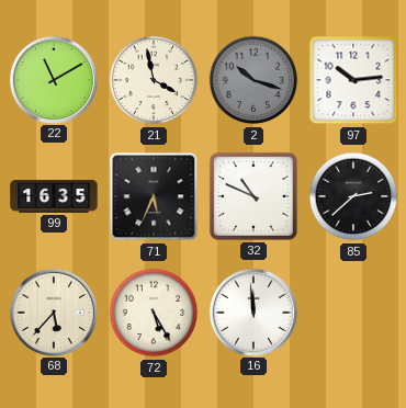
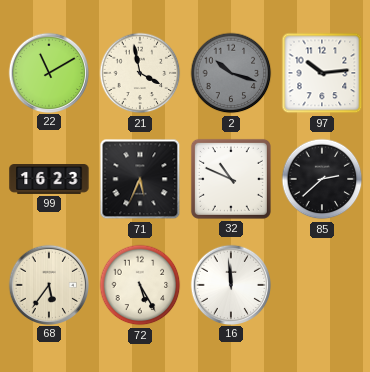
99: 16:35 -> 16:23 (49, 180)
68: 5:37 -> 5:36 (48, 284)
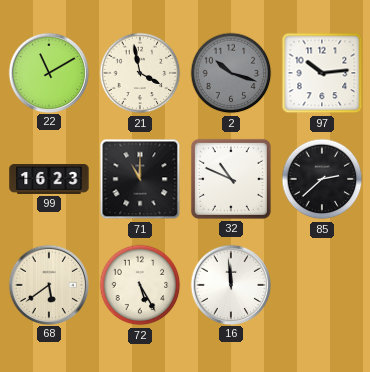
71: 5:34 -> 11:00 (140, 179)
68: 5:36 -> 5:39 (48, 284)
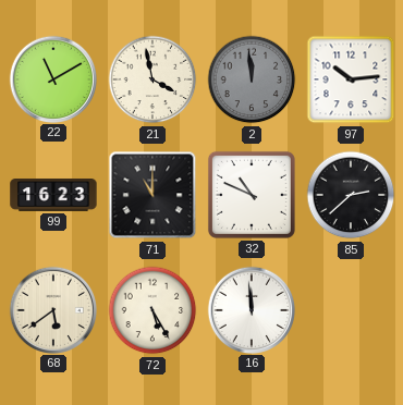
2: 10:18 -> 11:59 (252, 79)
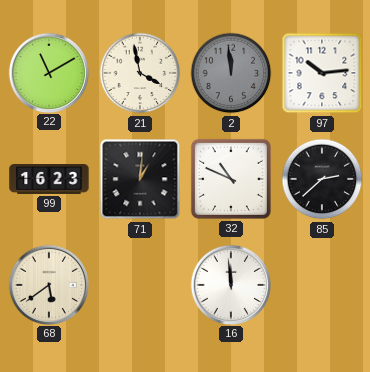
71: 11:00 -> 1:01 (140, 179)
72: 5:25 -> none (152, 310)
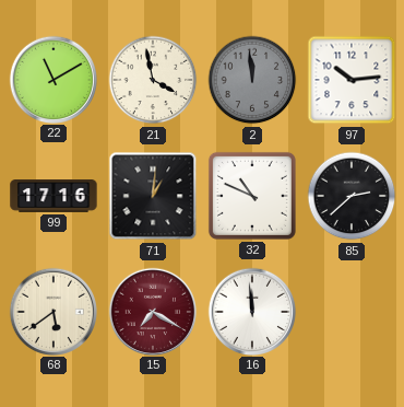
99: 16:23 -> 17:16 (54, 197)
15: none -> 7:20 (152, 311)
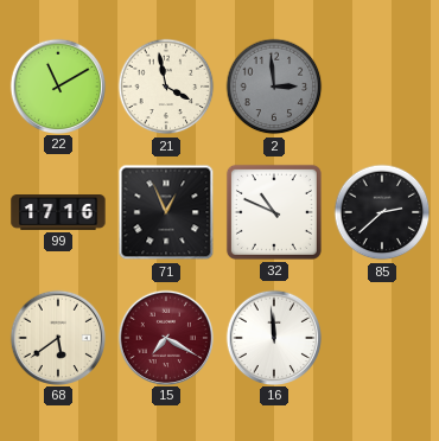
2: 11:59 -> 2:59 (274, 87)
97: 10:14 -> none (352, 80)
71: 1:01 -> 12:56 (166, 212)
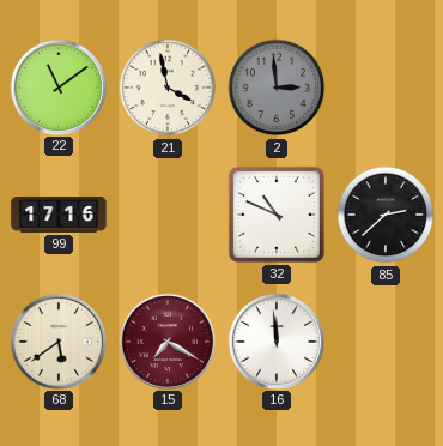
22: 11:10 -> 11:09 (57, 86)
71: 12:56 -> none (166, 212)
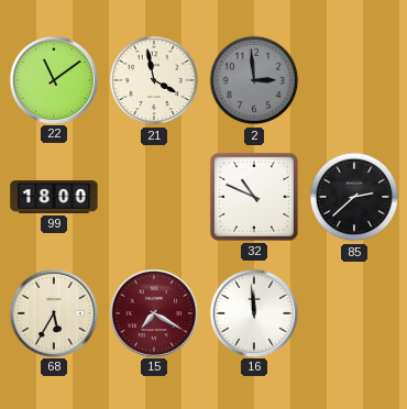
99: 17:16 -> 18:00 (54, 198)
68: 5:39 -> 5:35 (53, 312)
